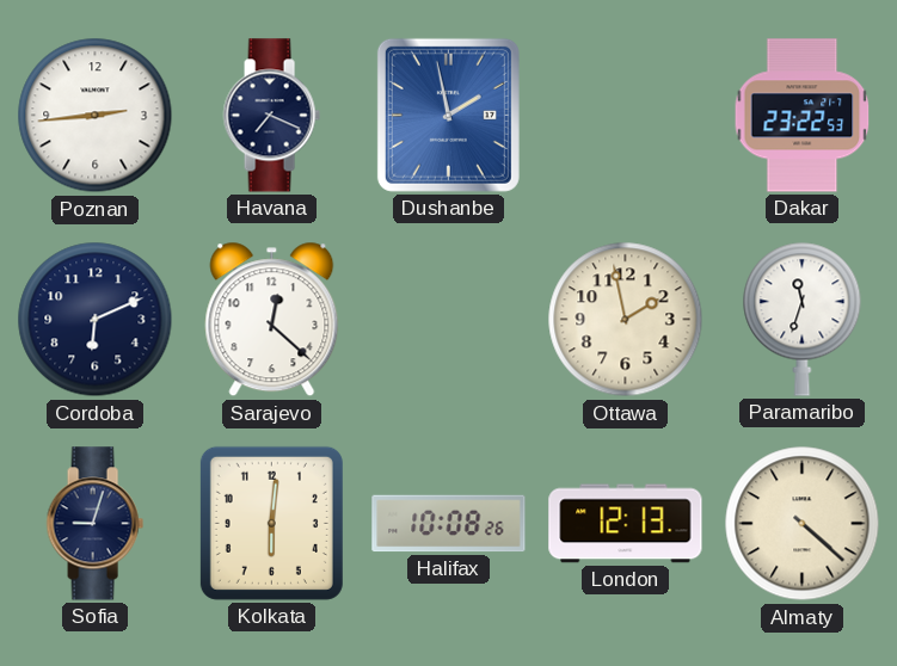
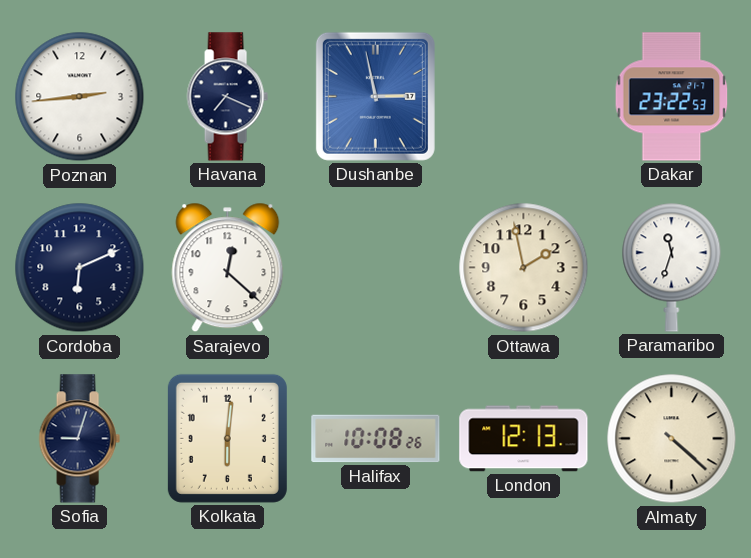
Dushanbe: 1:58 -> 2:58 (375, 96)
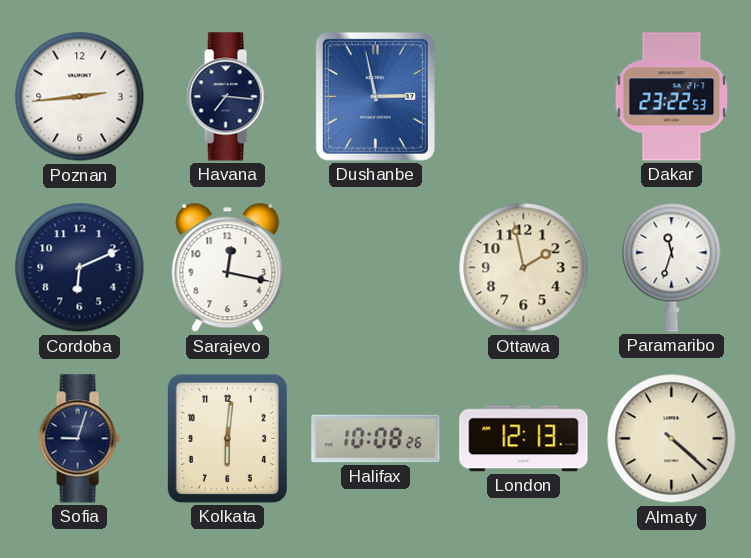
Havana: 7:19 -> 7:16 (227, 97)
Sarajevo: 12:22 -> 12:17 (228, 268)
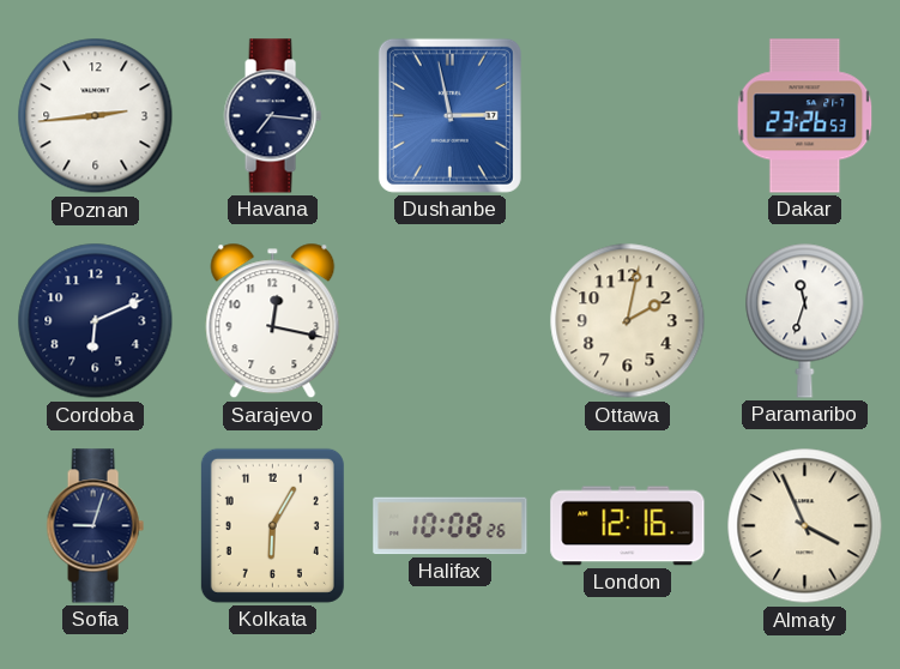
Dakar: 23:22 -> 23:26 (805, 116)
Ottawa: 1:58 -> 2:02 (628, 321)
Kolkata: 6:01 -> 6:05 (272, 525)
London: 12:13 -> 12:16 (628, 526)
Almaty: 4:22 -> 3:56 (805, 526)
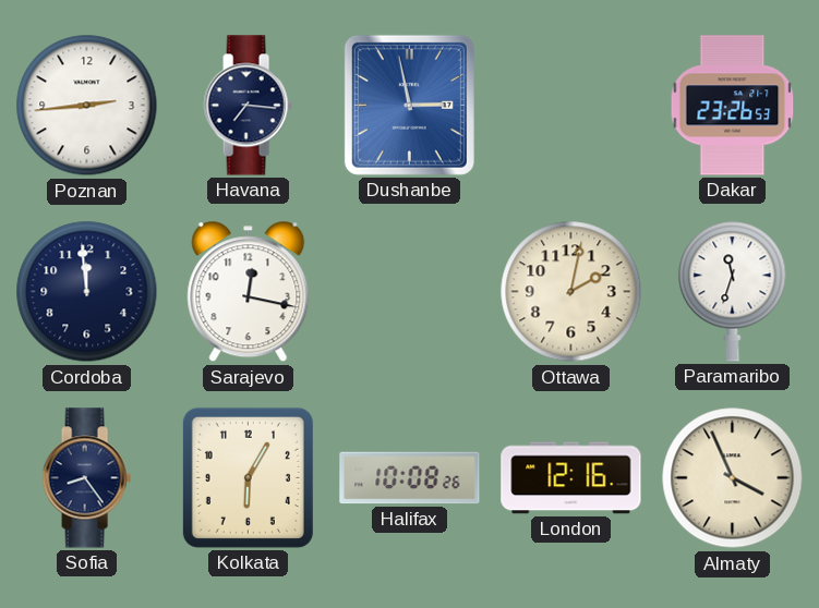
Cordoba: 6:11 -> 11:59 (87, 292)
Sofia: 9:03 -> 8:24 (86, 478)
